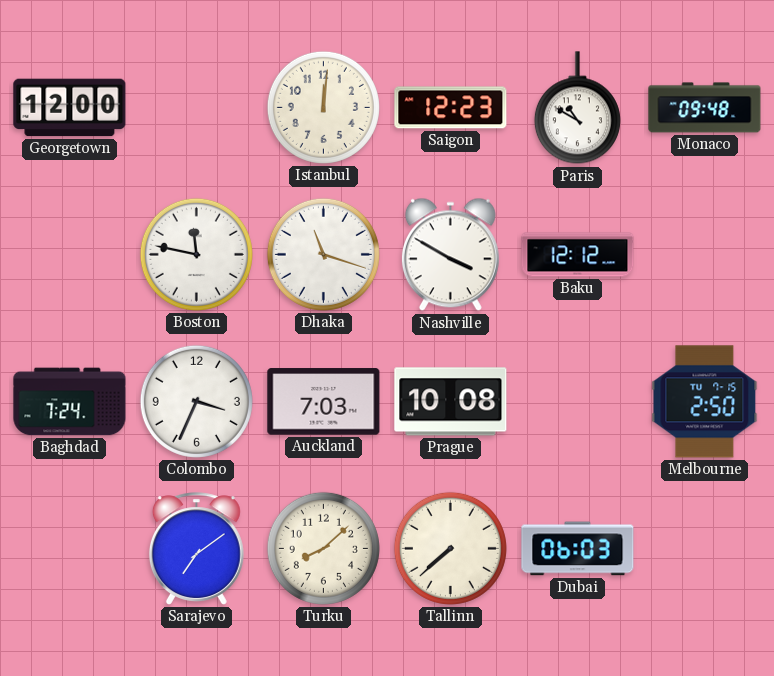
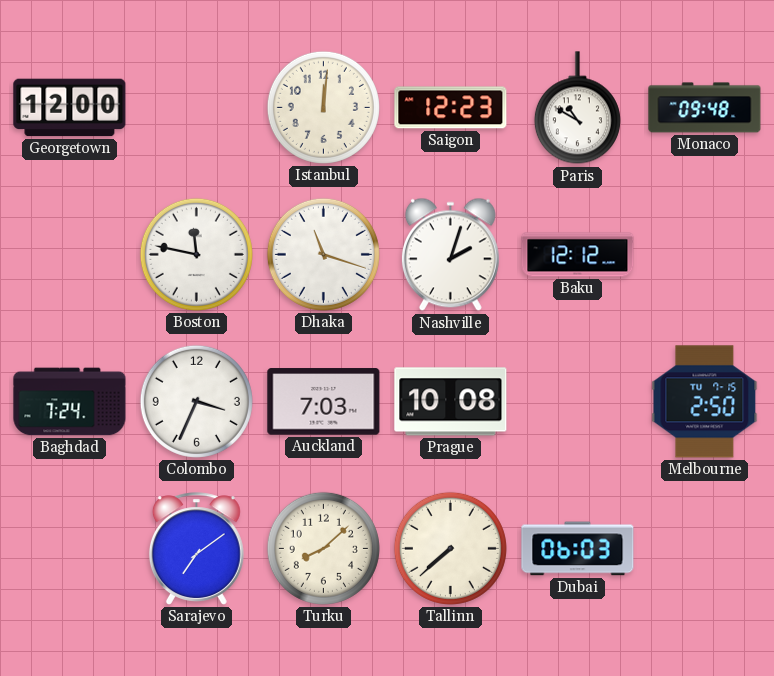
Nashville: 3:50 -> 2:03 (450, 255)
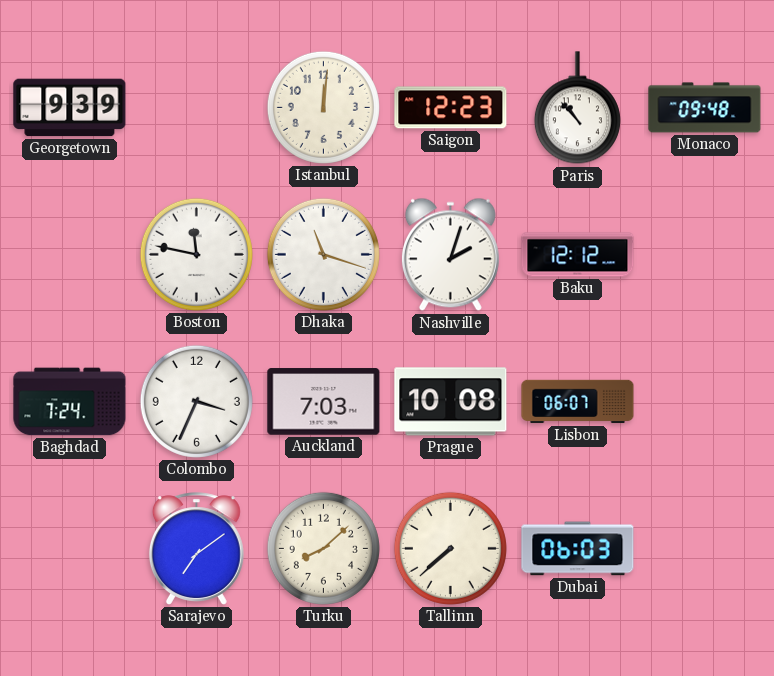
Georgetown: 12:00 -> 9:39 (70, 108)
Paris: 10:50 -> 10:53 (577, 108)
Lisbon: none -> 06:07 (578, 402)
Melbourne: 2:50 -> none (705, 402)
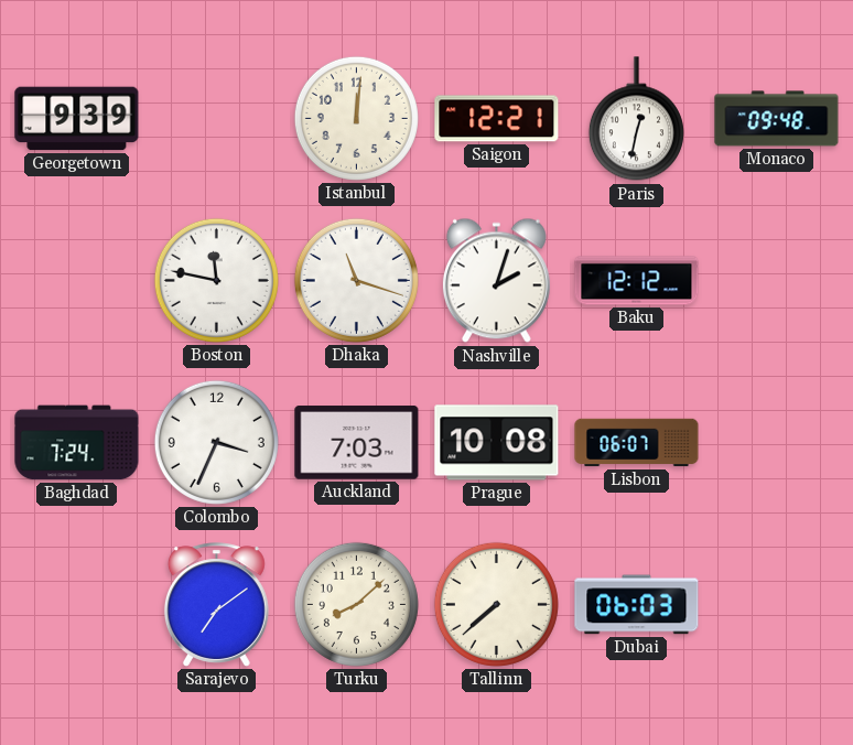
Saigon: 12:23 -> 12:21 (497, 119)
Paris: 10:53 -> 12:32 (636, 119)
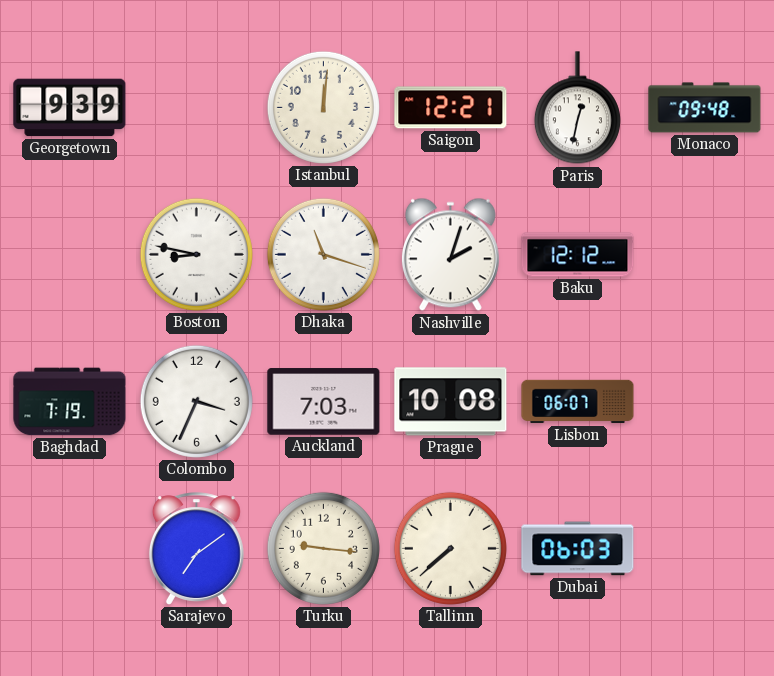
Boston: 11:47 -> 8:47 (196, 254)
Baghdad: 7:24 -> 7:19 (70, 402)
Turku: 8:08 -> 9:16 (323, 548)
